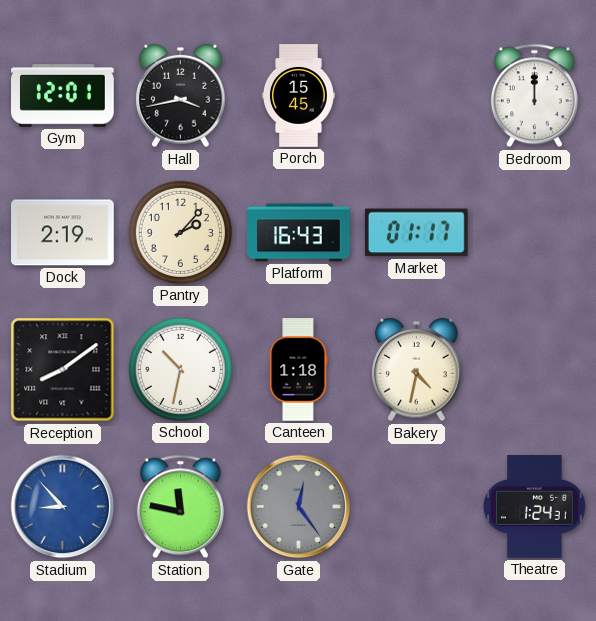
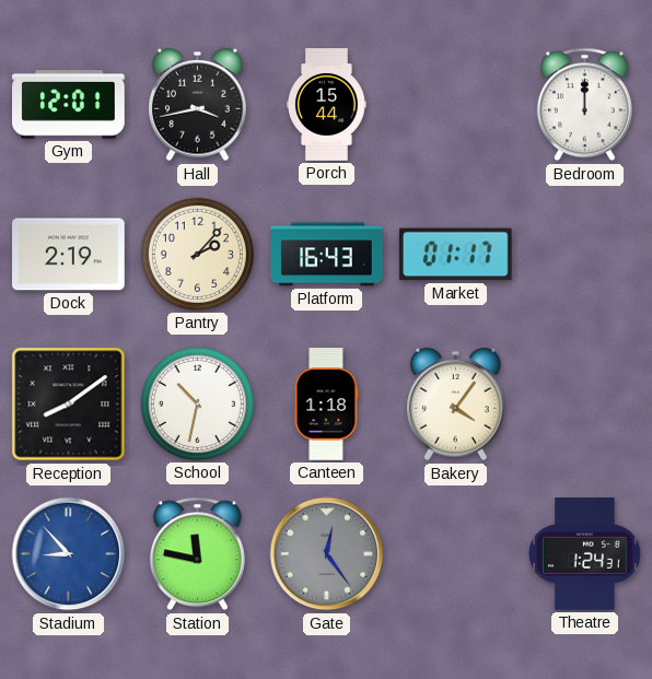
Porch: 15:45 -> 15:44 (327, 105)
Bakery: 4:32 -> 4:06 (456, 405)
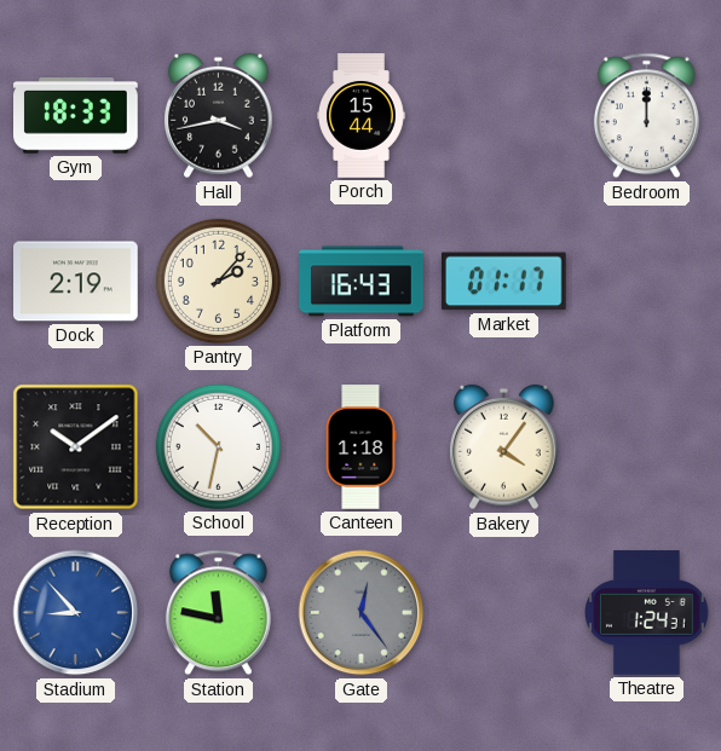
Gym: 12:01 -> 18:33 (76, 116)
Reception: 8:09 -> 10:09 (76, 447)
